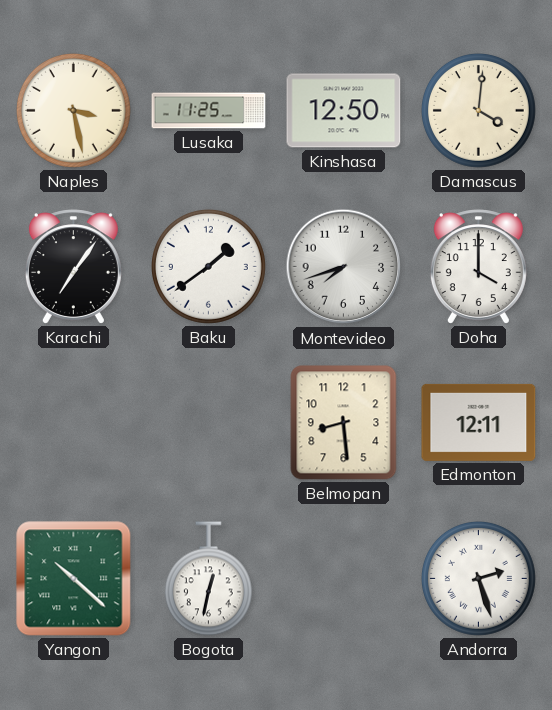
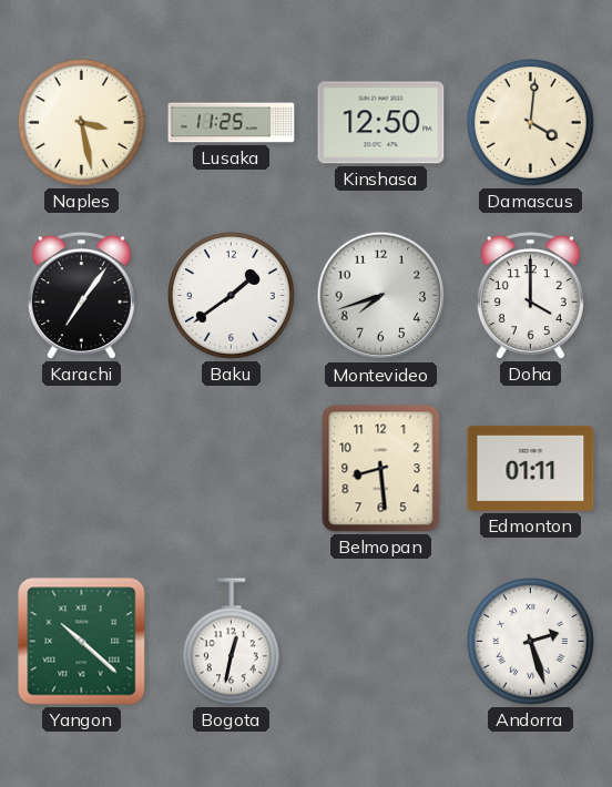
Edmonton: 12:11 -> 01:11 (531, 468)
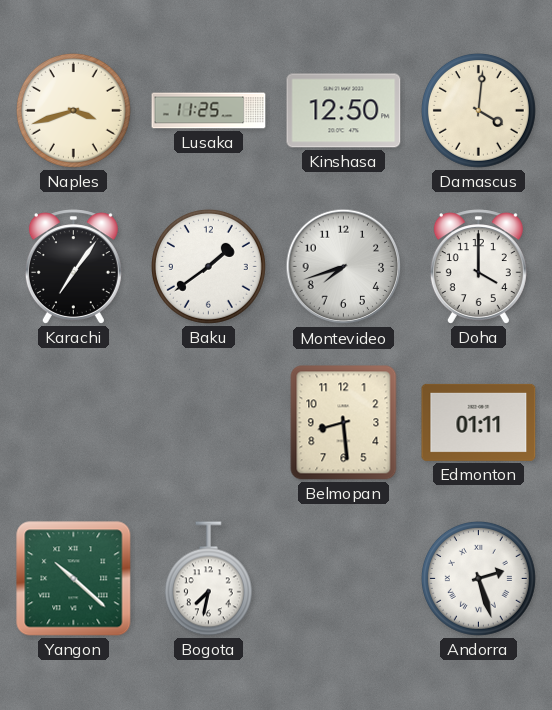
Naples: 3:28 -> 3:42 (73, 110)
Bogota: 12:32 -> 7:32 (208, 579)
